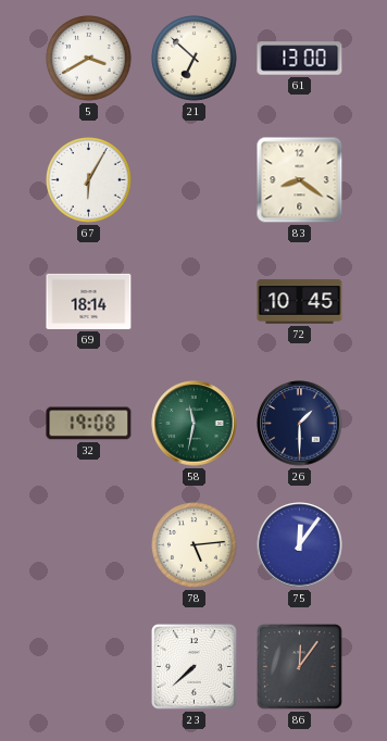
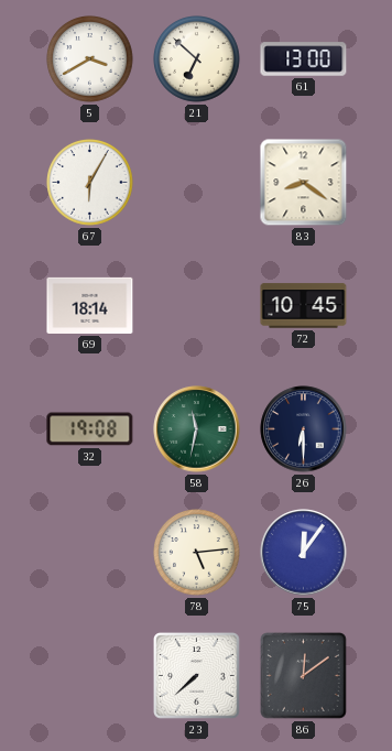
26: 1:30 -> 6:30 (304, 429)
86: 12:06 -> 12:09 (304, 676)
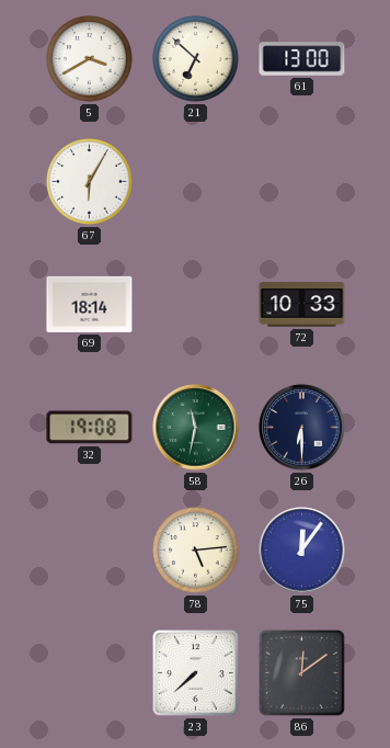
83: 8:21 -> none (304, 183)
72: 10:45 -> 10:33 (302, 305)
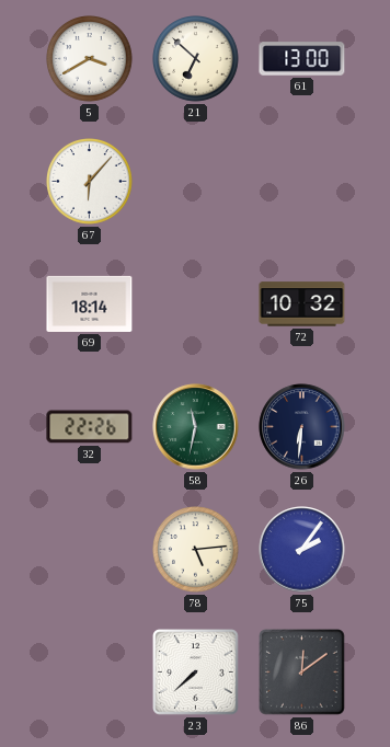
67: 6:05 -> 6:07 (90, 182)
72: 10:33 -> 10:32 (302, 304)
32: 19:08 -> 22:26 (90, 427)
26: 6:30 -> 6:31 (302, 427)
75: 12:06 -> 2:06 (302, 550)
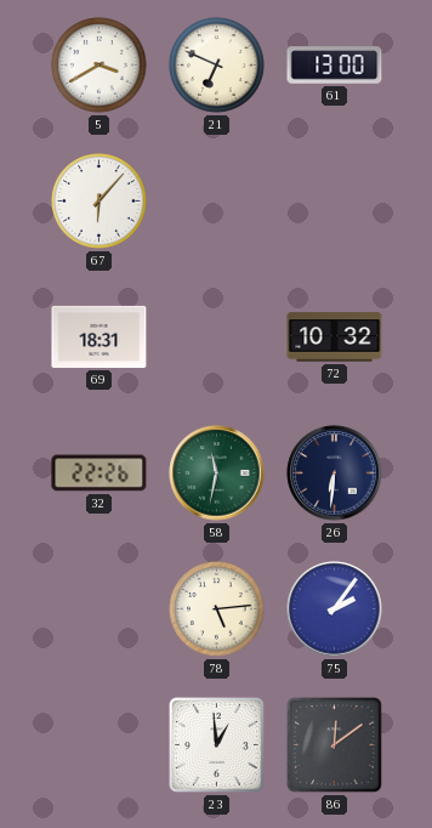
21: 6:52 -> 6:49 (217, 66)
69: 18:14 -> 18:31 (100, 336)
23: 7:38 -> 12:59 (217, 745)
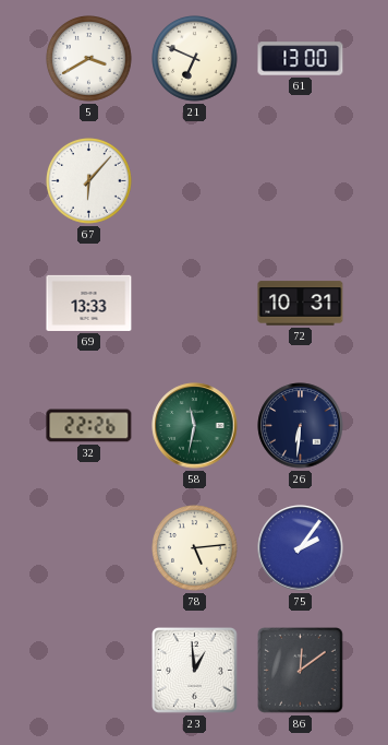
69: 18:31 -> 13:33 (89, 303)
72: 10:32 -> 10:31 (301, 304)
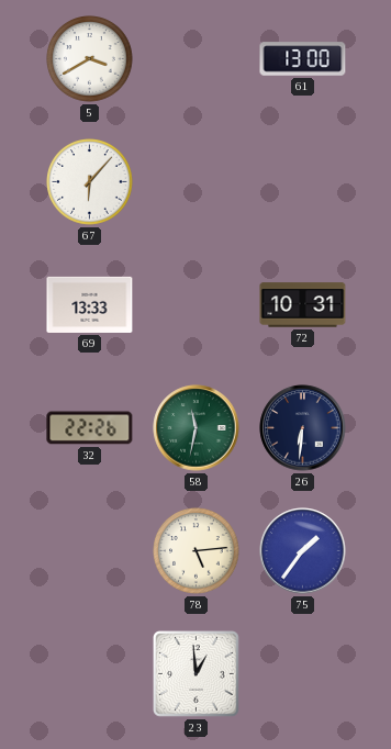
21: 6:49 -> none (195, 59)
75: 2:06 -> 1:36 (303, 551)
86: 12:09 -> none (301, 671)
